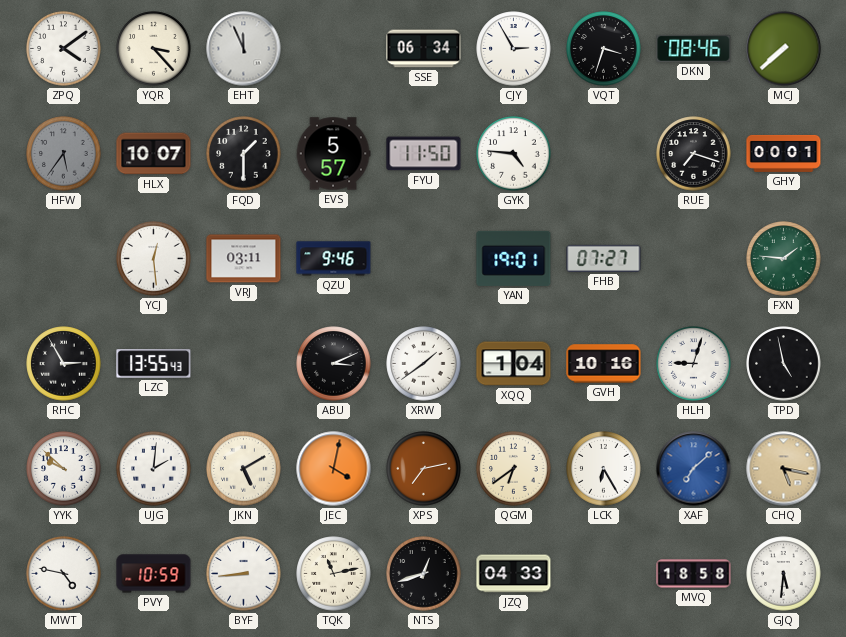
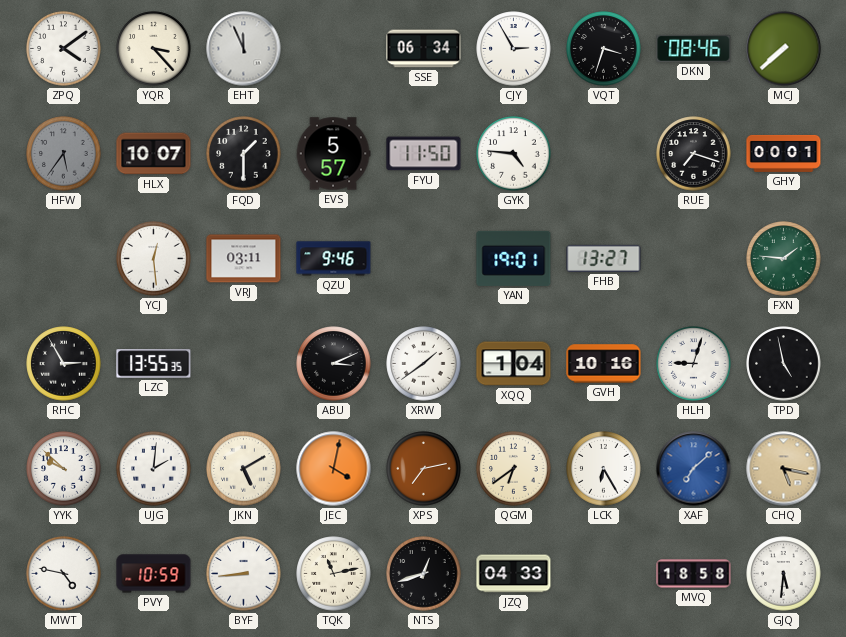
FHB: 07:27 -> 13:27 (604, 258)
LZC: 13:55:43 -> 13:55:35 (154, 364)
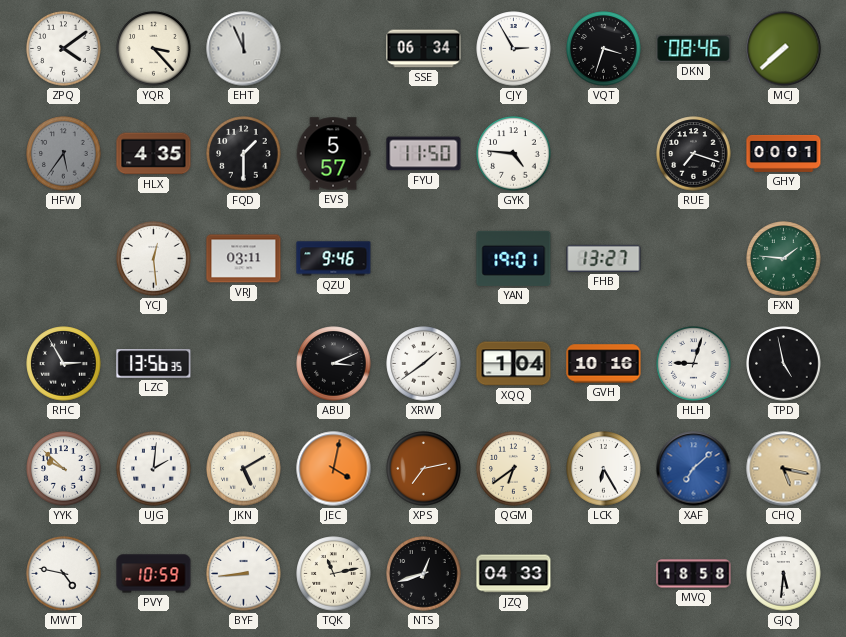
HLX: 10:07 -> 4:35 (154, 154)
LZC: 13:55 -> 13:56 (154, 364)
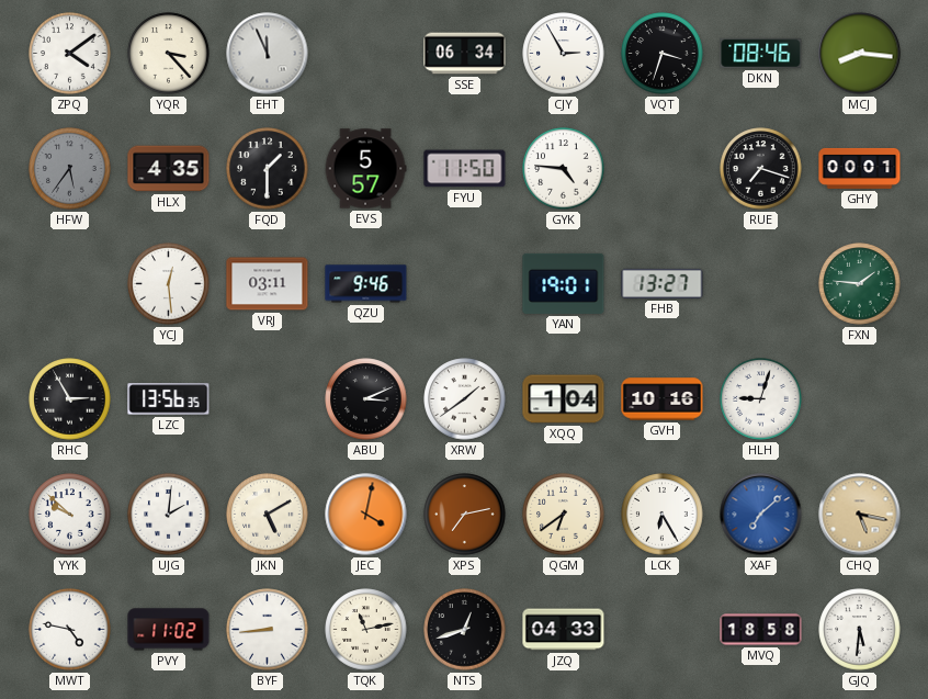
MCJ: 7:38 -> 8:16 (860, 54)
TPD: 4:58 -> none (784, 364)
PVY: 10:59 -> 11:02 (169, 630)
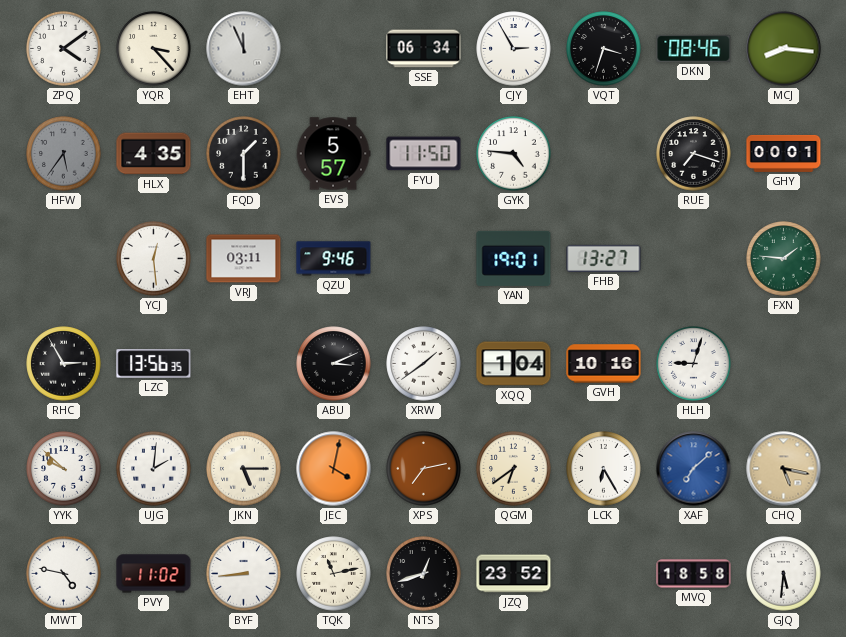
JKN: 5:10 -> 5:15 (244, 469)
JZQ: 04:33 -> 23:52 (514, 574)
